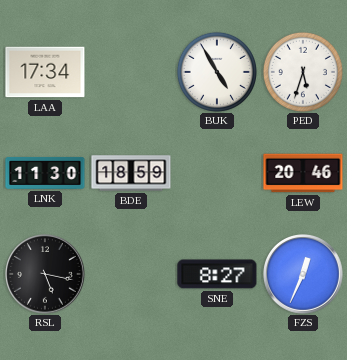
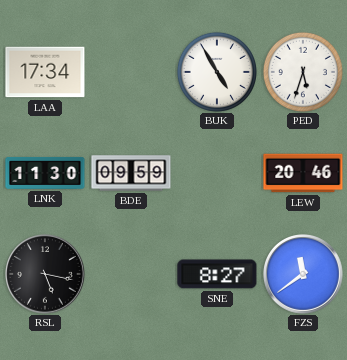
BDE: 18:59 -> 09:59 (131, 173)
FZS: 12:34 -> 11:39 (304, 275)
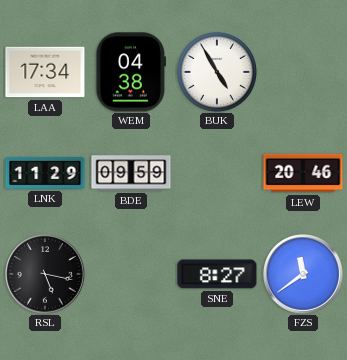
WEM: none -> 04:38 (130, 72)
PED: 5:33 -> none (303, 72)
LNK: 11:30 -> 11:29 (45, 173)
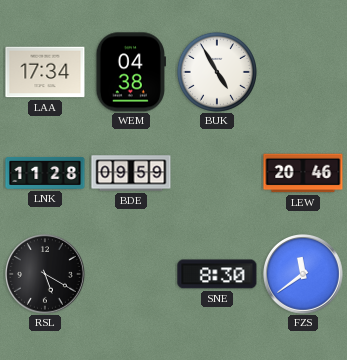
LNK: 11:29 -> 11:28 (45, 173)
RSL: 5:17 -> 5:20 (46, 275)
SNE: 8:27 -> 8:30 (217, 274)
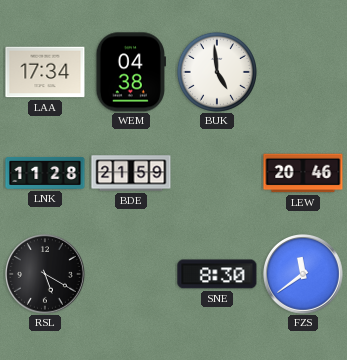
BUK: 4:55 -> 4:59 (217, 72)
BDE: 09:59 -> 21:59 (131, 173)
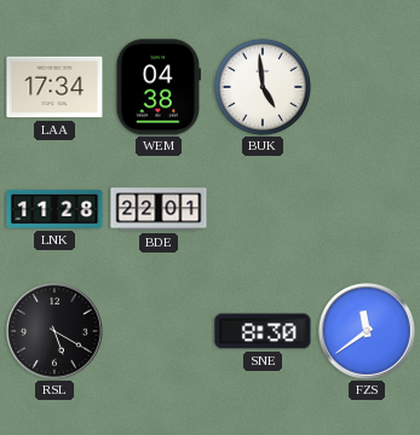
BDE: 21:59 -> 22:01 (159, 209)
LEW: 20:46 -> none (303, 173)
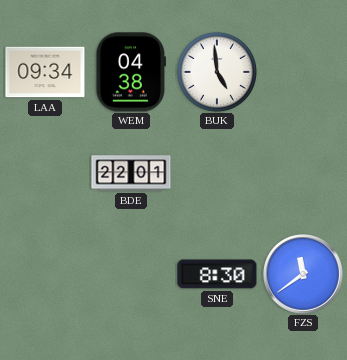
LAA: 17:34 -> 09:34 (45, 72)
LNK: 11:28 -> none (54, 209)
RSL: 5:20 -> none (56, 332)
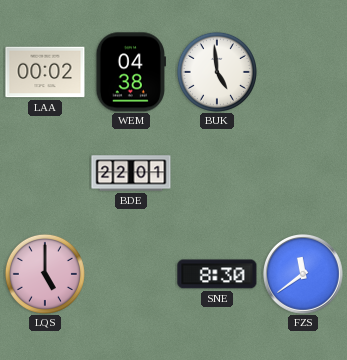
LAA: 09:34 -> 00:02 (45, 72)
LQS: none -> 5:00 (45, 274)
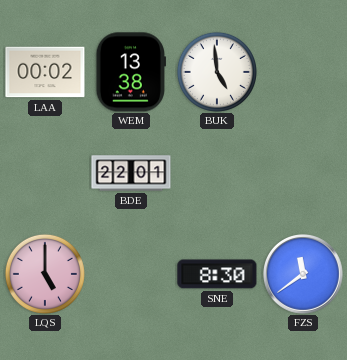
WEM: 04:38 -> 13:38 (130, 72)
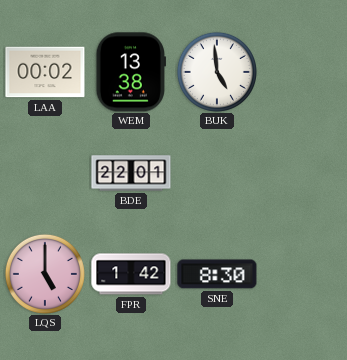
FPR: none -> 1:42 (131, 274)
FZS: 11:39 -> none (304, 275)
